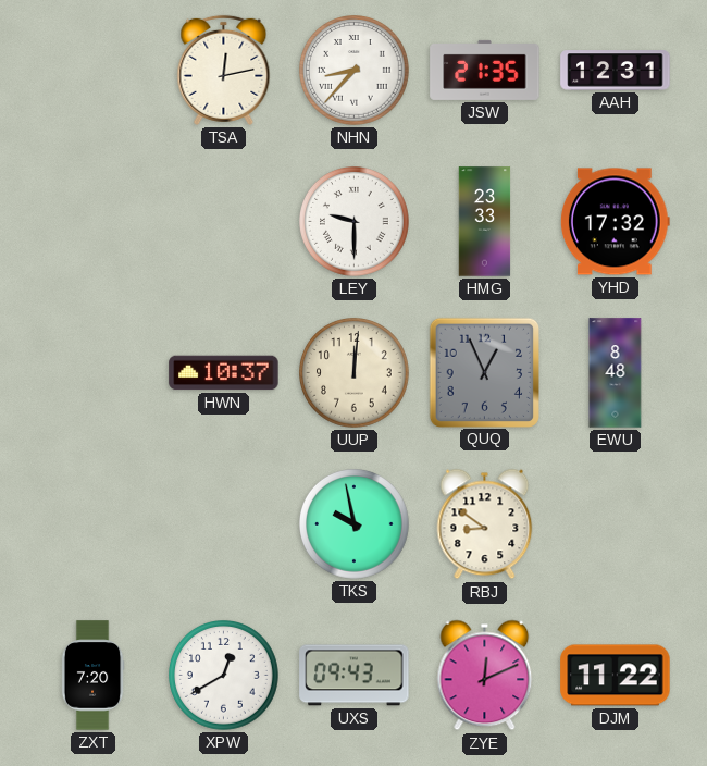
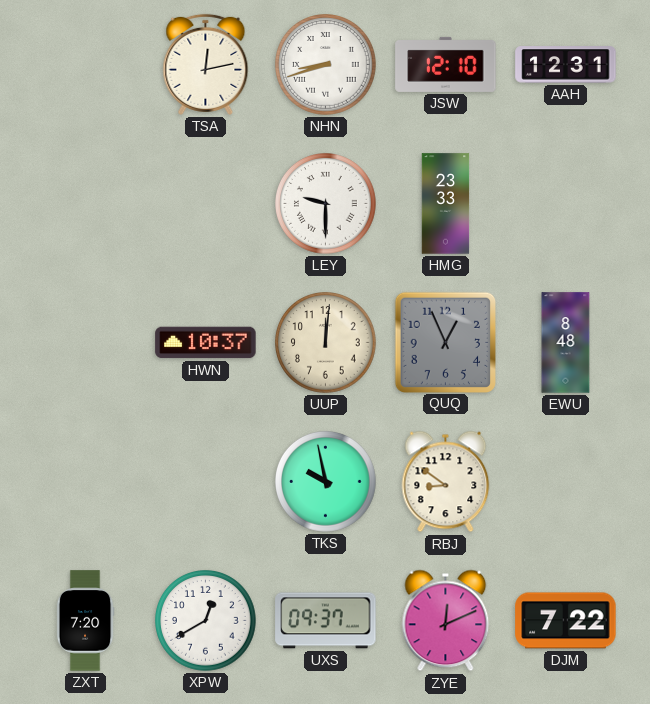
NHN: 8:37 -> 8:42 (326, 65)
JSW: 21:35 -> 12:10 (446, 64)
YHD: 17:32 -> none (615, 222)
UXS: 09:43 -> 09:37 (326, 621)
DJM: 11:22 -> 7:22 (566, 621)
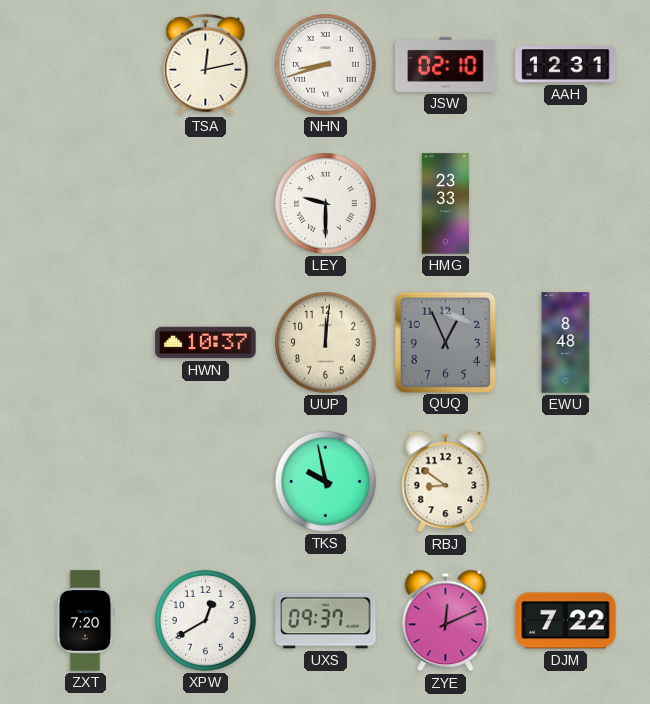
JSW: 12:10 -> 02:10 (446, 64)
